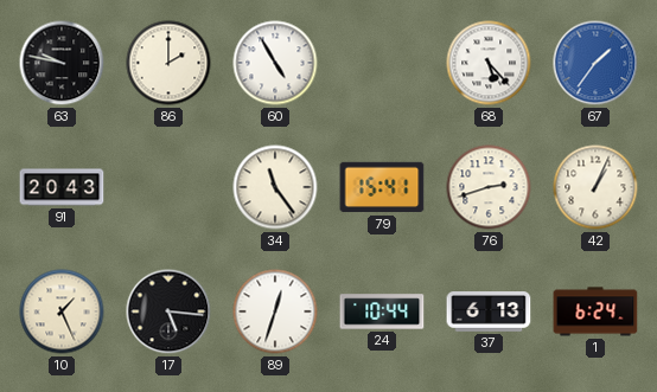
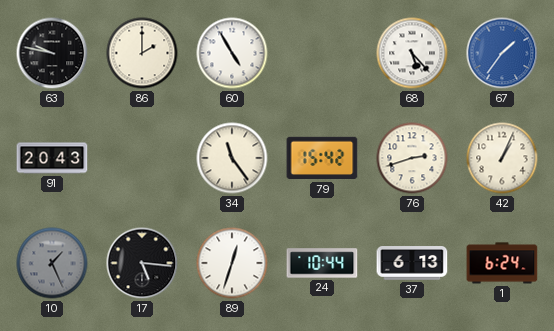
79: 15:41 -> 15:42 (322, 158)
10 dial: cream -> grey (52, 263)
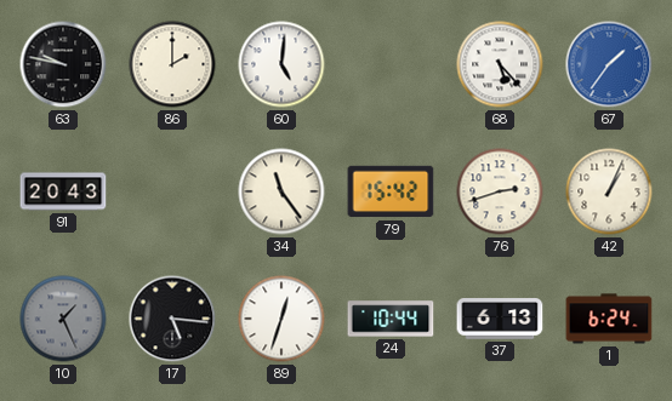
60: 4:55 -> 5:01 (281, 64)
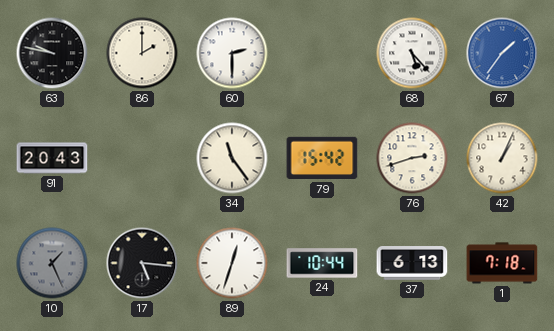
60: 5:01 -> 2:30 (232, 53)
1: 6:24 -> 7:18 (502, 263)
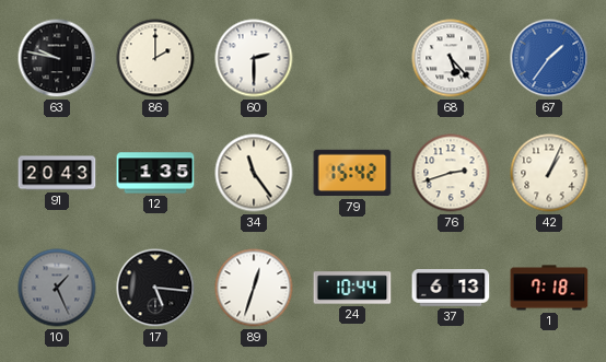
12: none -> 1:35 (155, 173)
